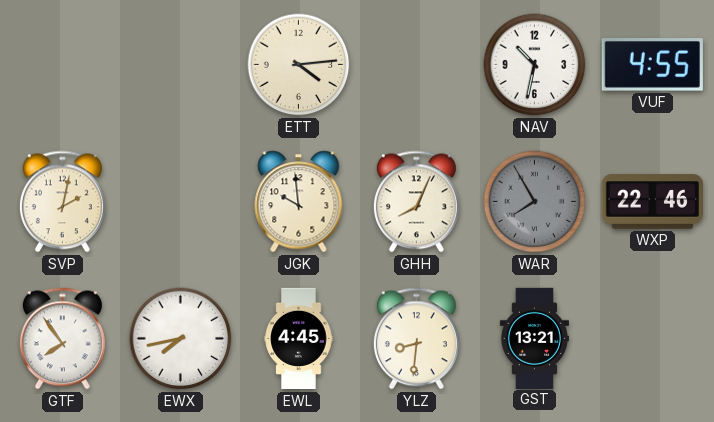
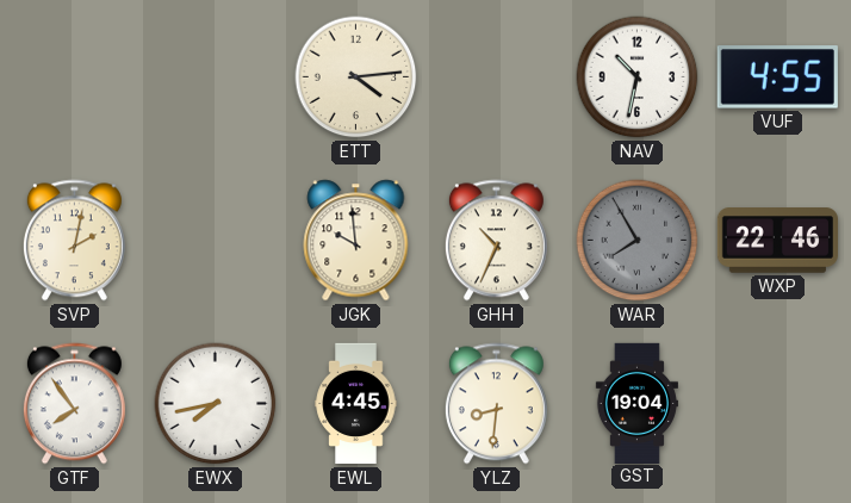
GHH: 8:04 -> 10:34 (496, 241)
GST: 13:21 -> 19:04 (636, 403)
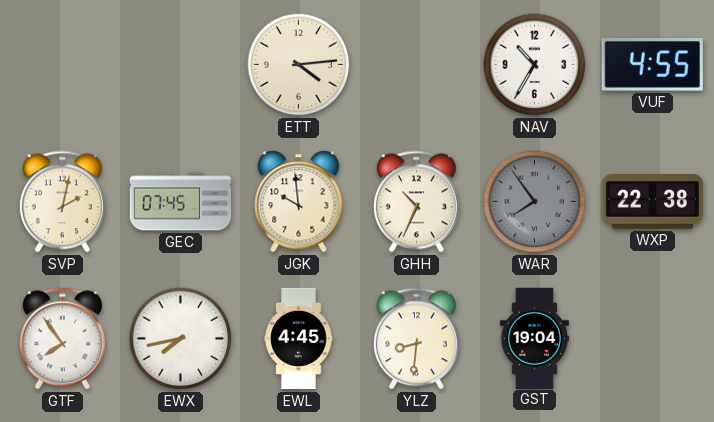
NAV: 10:32 -> 10:35 (535, 65)
GEC: none -> 07:45 (180, 202)
WAR: 7:55 -> 7:54 (535, 202)
WXP: 22:46 -> 22:38 (652, 202)
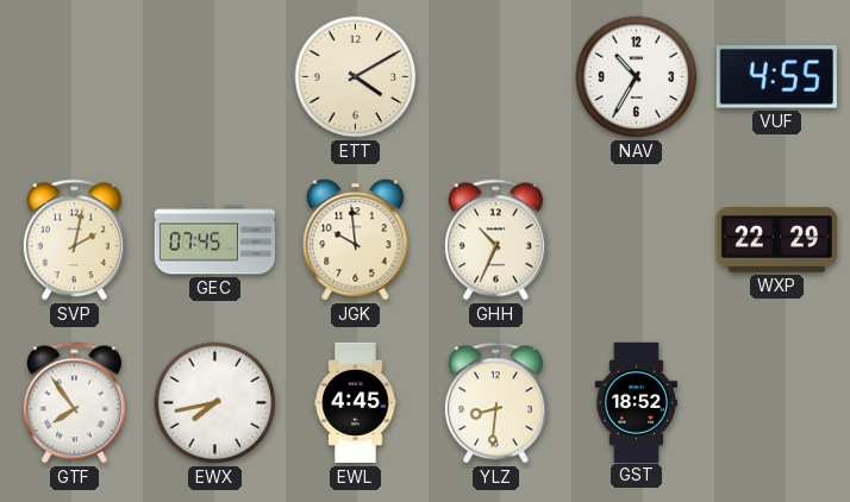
ETT: 4:14 -> 4:10 (356, 77)
WAR: 7:54 -> none (535, 202)
WXP: 22:38 -> 22:29 (776, 240)
GST: 19:04 -> 18:52 (636, 402)
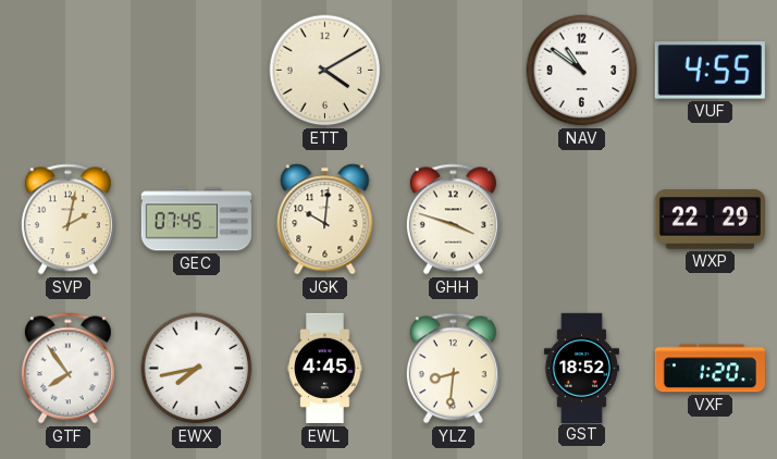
NAV: 10:35 -> 10:51 (582, 71)
JGK: 9:59 -> 10:01 (325, 220)
GHH: 10:34 -> 3:48 (453, 220)
VXF: none -> 1:20 (710, 369)
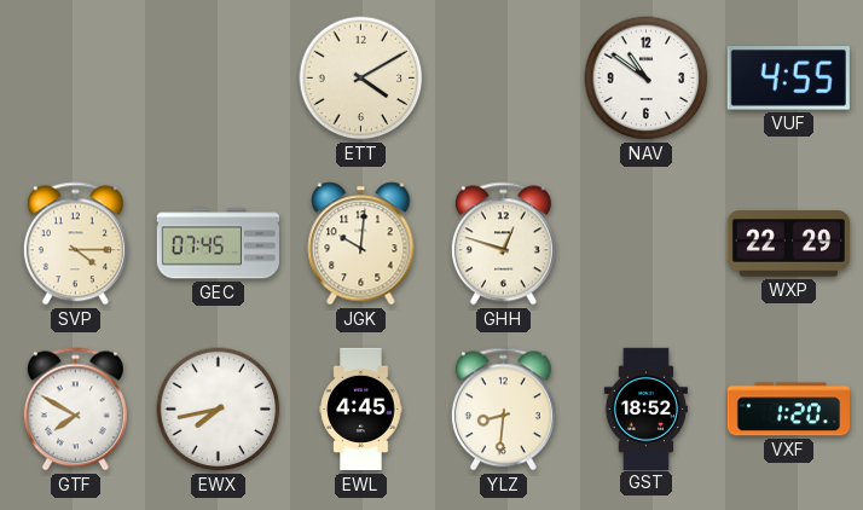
SVP: 2:02 -> 4:15 (75, 244)
GHH: 3:48 -> 12:48 (503, 244)
GTF: 7:54 -> 7:50 (75, 410)
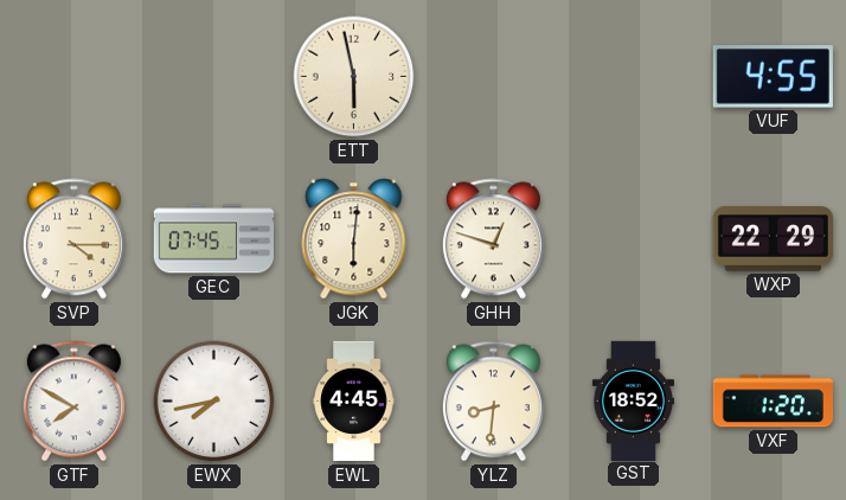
ETT: 4:10 -> 5:58 (354, 77)
NAV: 10:51 -> none (647, 79)
JGK: 10:01 -> 6:01 (354, 239)
